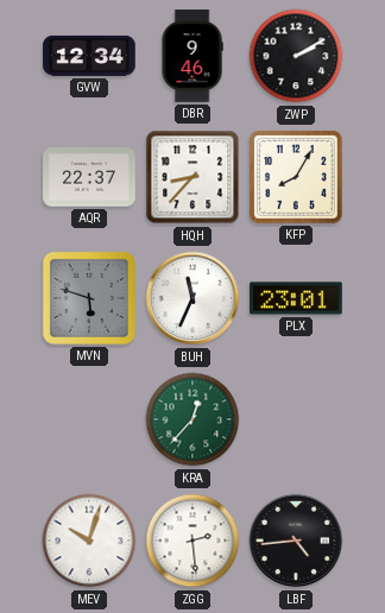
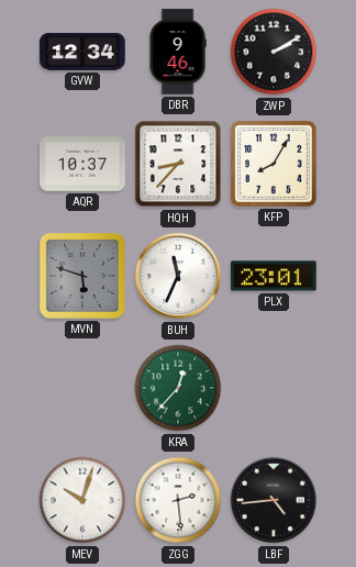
AQR: 22:37 -> 10:37 (82, 164)
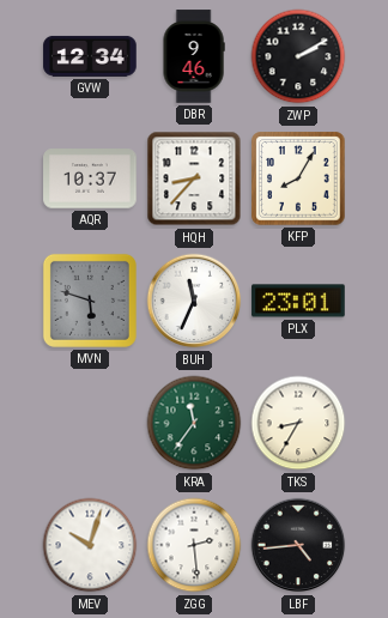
KRA: 12:37 -> 11:36 (194, 423)
TKS: none -> 8:35 (298, 423)
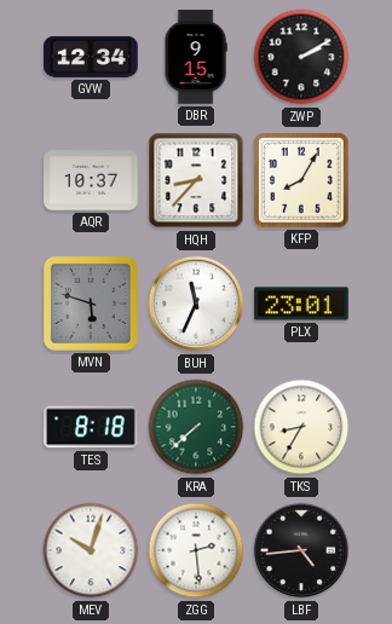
DBR: 9:46 -> 9:15 (196, 57)
TES: none -> 8:18 (91, 427)
KRA: 11:36 -> 7:38 (196, 427)
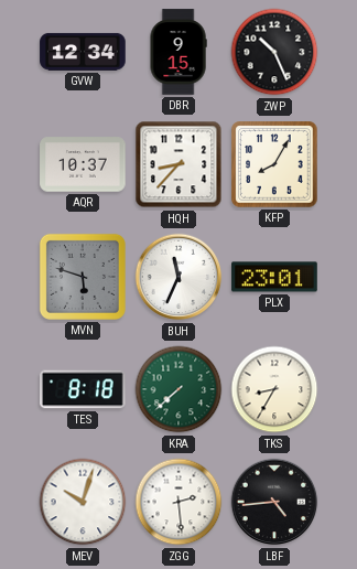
ZWP: 2:10 -> 10:26 (274, 52)
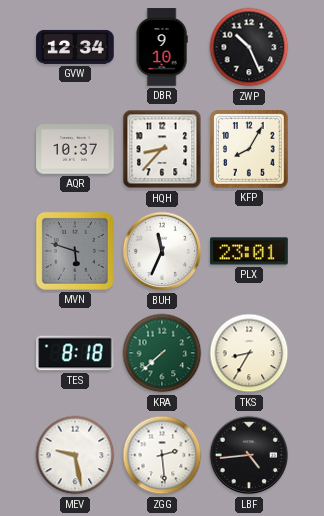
DBR: 9:15 -> 9:10 (162, 47)
MEV: 10:03 -> 9:28 (75, 455)
